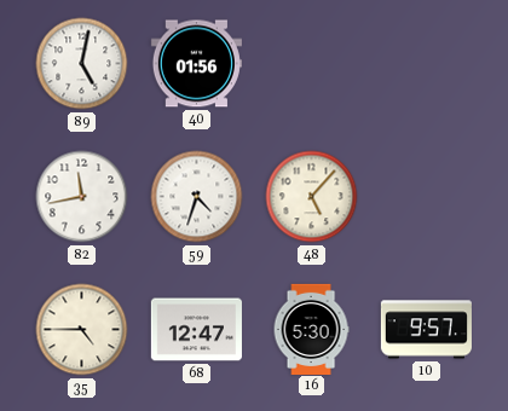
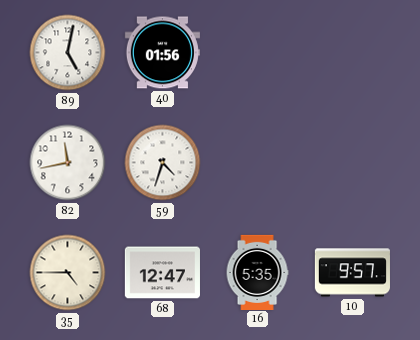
48: 5:07 -> none (312, 197)
16: 5:30 -> 5:35 (257, 272)
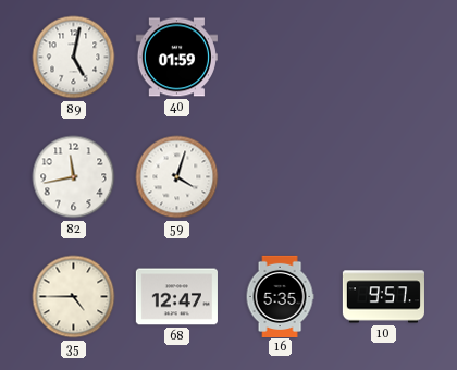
40: 01:56 -> 01:59 (176, 58)
59: 4:33 -> 4:03 (177, 177)
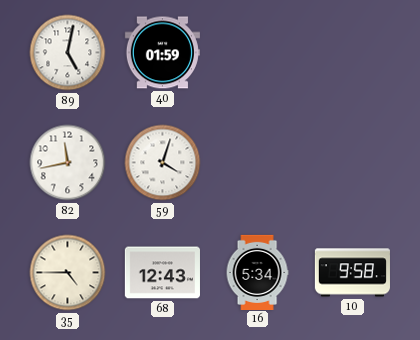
68: 12:47 -> 12:43 (162, 273)
16: 5:35 -> 5:34 (257, 272)
10: 9:57 -> 9:58 (352, 273)
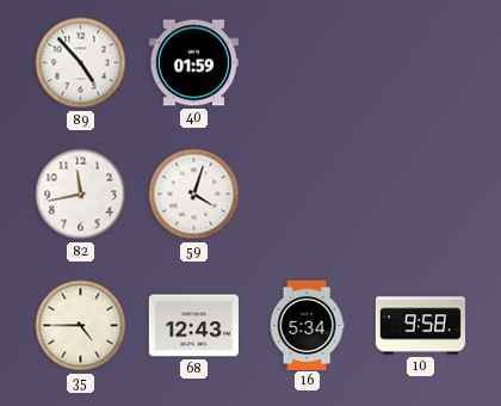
89: 5:02 -> 4:53 (81, 63)
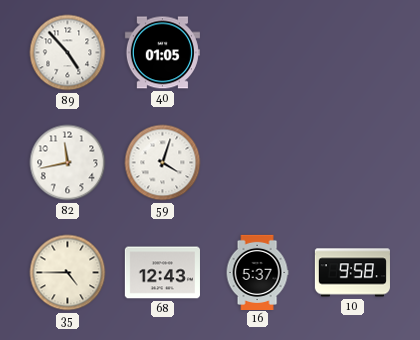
40: 01:59 -> 01:05 (162, 53)
16: 5:34 -> 5:37 (257, 272)
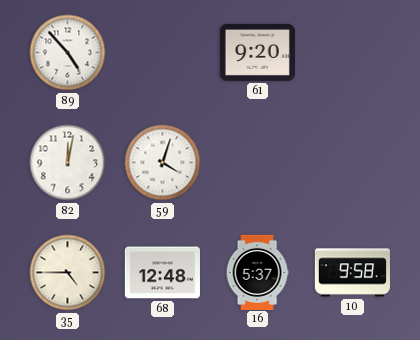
40: 01:05 -> none (162, 53)
61: none -> 9:20 (257, 52)
82: 11:43 -> 12:02 (68, 163)
68: 12:43 -> 12:48 (162, 273)
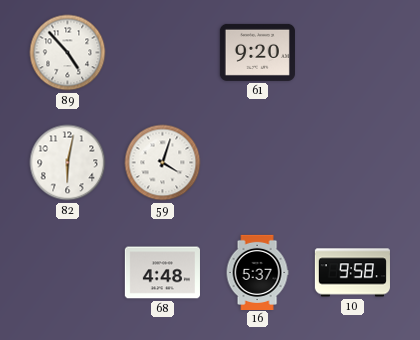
82: 12:02 -> 6:02 (68, 163)
35: 4:45 -> none (68, 273)
68: 12:48 -> 4:48 (162, 273)
